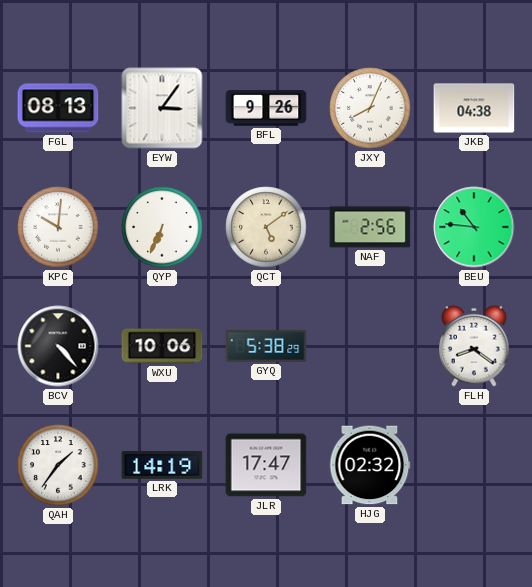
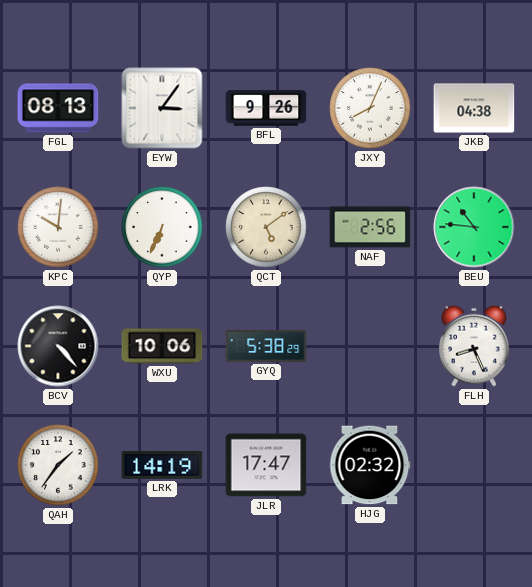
FLH: 8:21 -> 8:26 (474, 346)
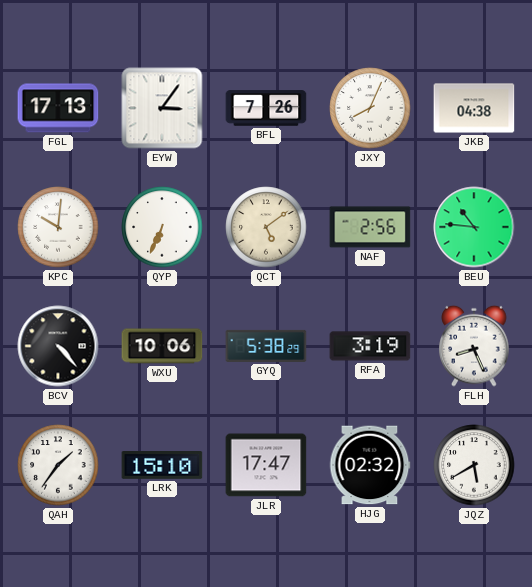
FGL: 08:13 -> 17:13 (58, 108)
BFL: 9:26 -> 7:26 (266, 108)
RFA: none -> 3:19 (370, 346)
LRK: 14:19 -> 15:10 (162, 465)
JQZ: none -> 5:40 (474, 465)
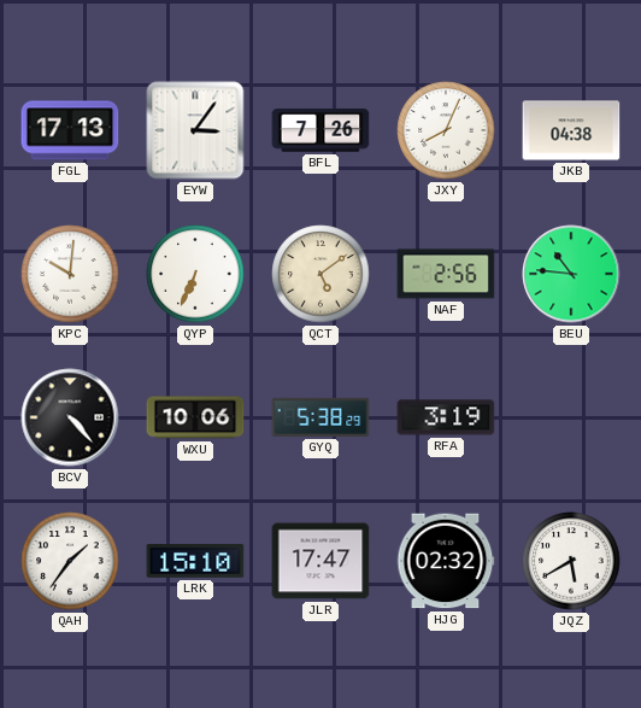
FLH: 8:26 -> none (474, 346)
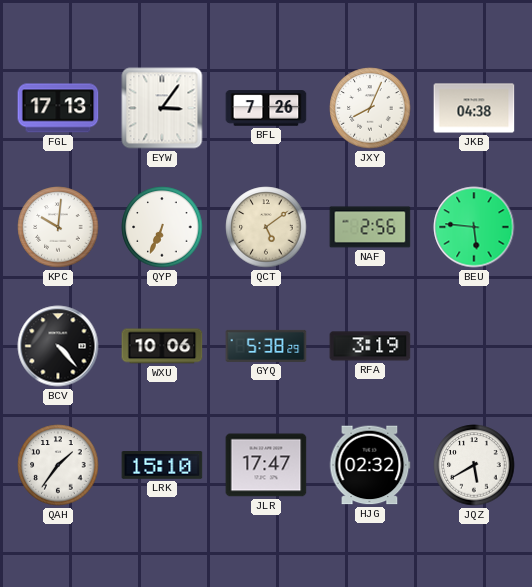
BEU: 10:46 -> 5:46 (474, 227)
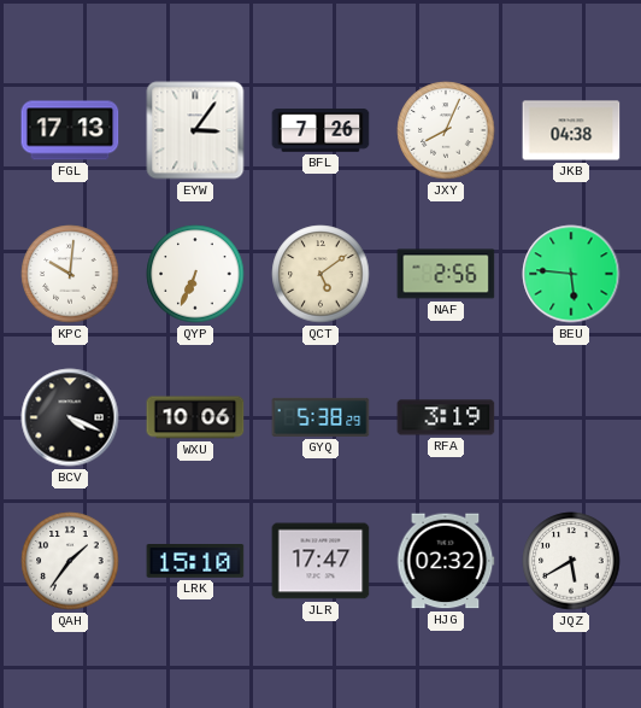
BCV: 4:23 -> 4:19 (70, 417)
